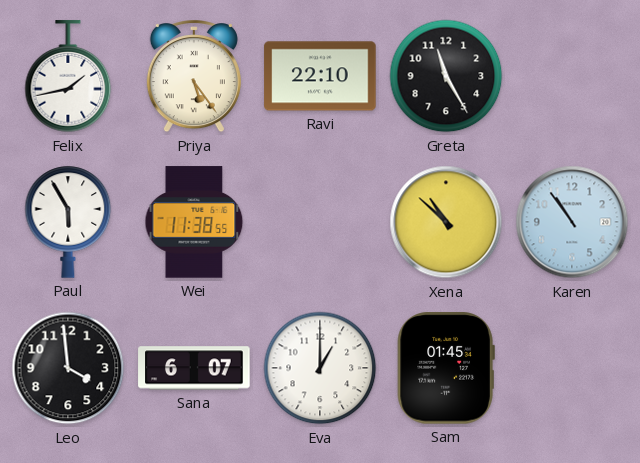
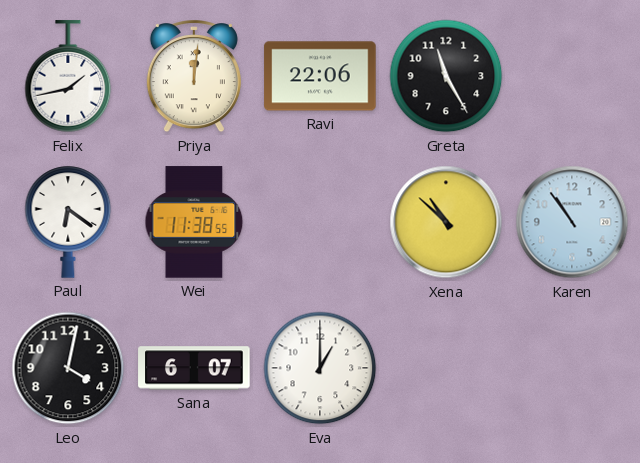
Priya: 5:24 -> 12:01 (194, 77)
Ravi: 22:10 -> 22:06 (320, 76)
Paul: 5:55 -> 6:21 (68, 222)
Leo: 3:59 -> 4:02 (68, 368)
Sam: 01:45 -> none (446, 368)
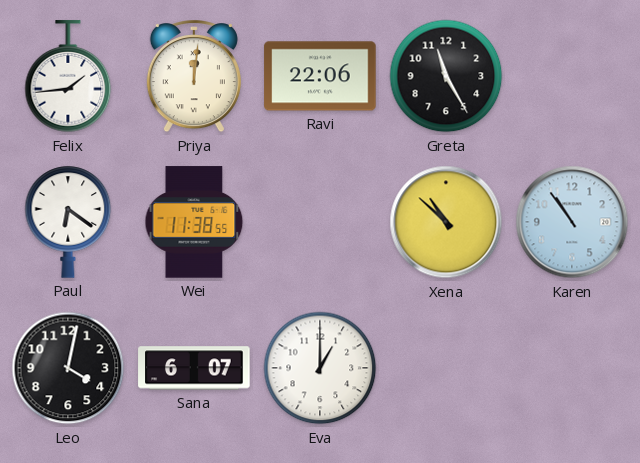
Felix: 1:43 -> 1:44 (68, 77)
